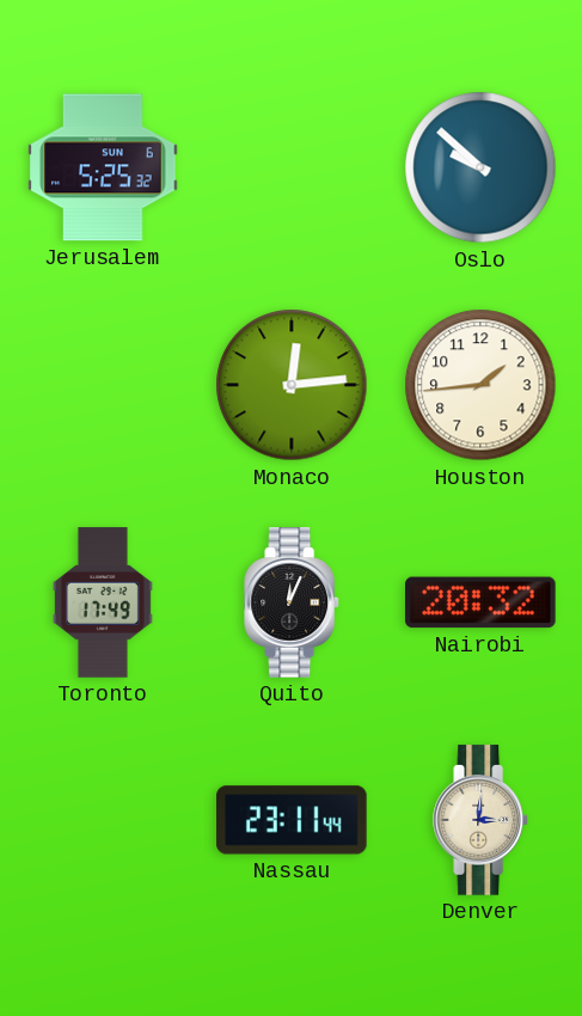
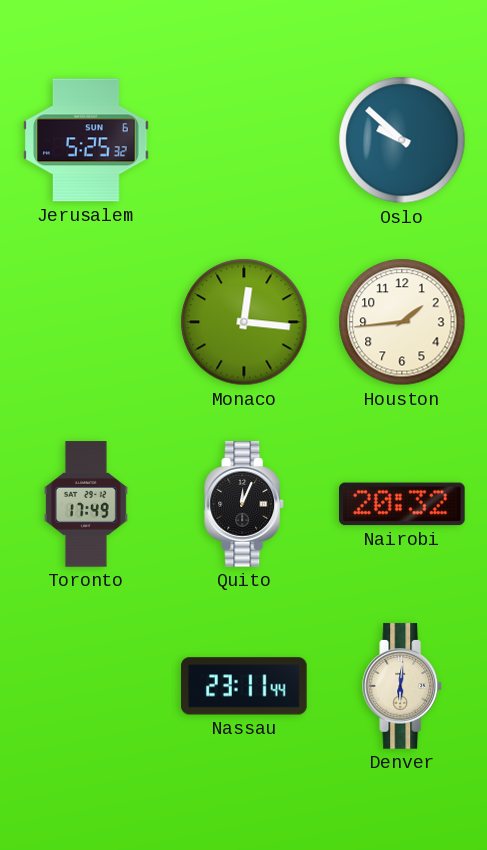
Monaco: 12:14 -> 12:16 (244, 322)
Denver: 3:01 -> 6:01 (403, 686)
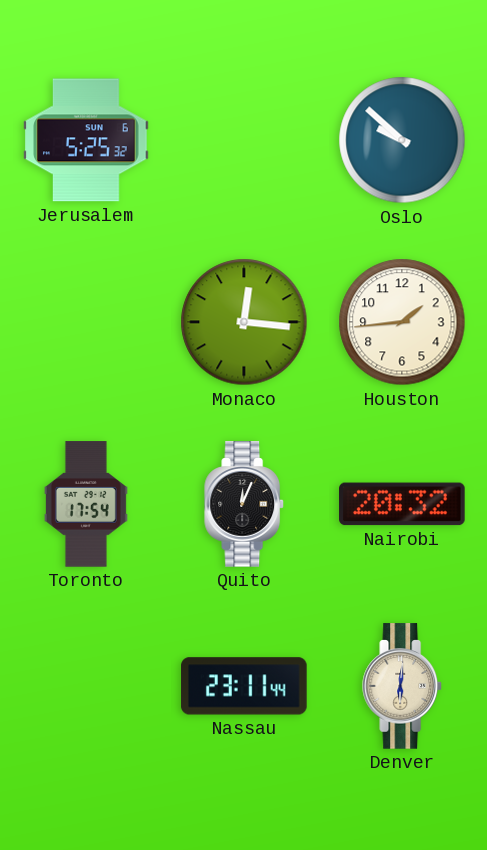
Toronto: 17:49 -> 17:54 (86, 504)
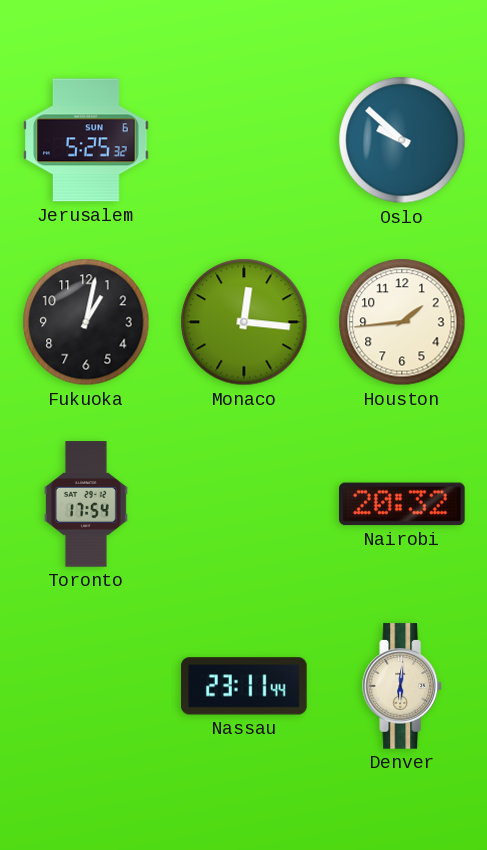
Fukuoka: none -> 1:02 (86, 322)
Quito: 12:04 -> none (245, 504)
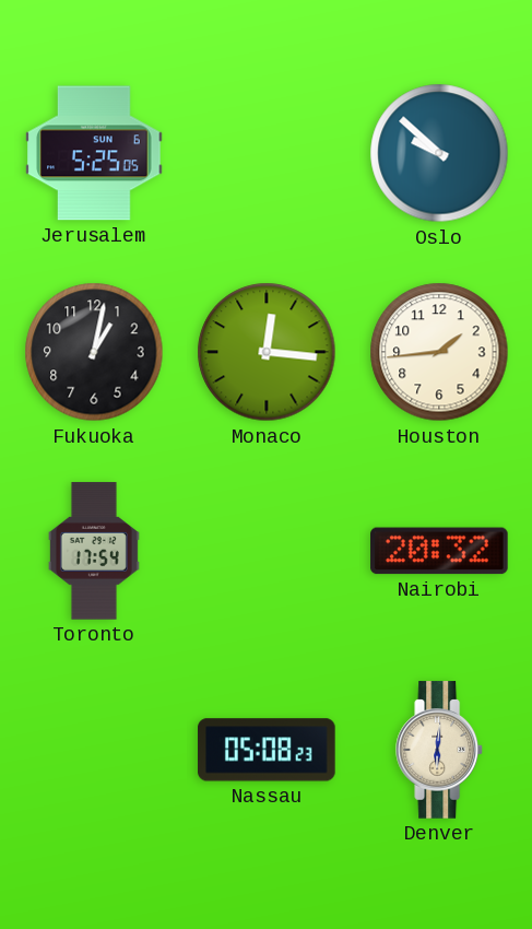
Jerusalem: 5:25:32 -> 5:25:05 (94, 153)
Nassau: 23:11 -> 05:08 (267, 750)
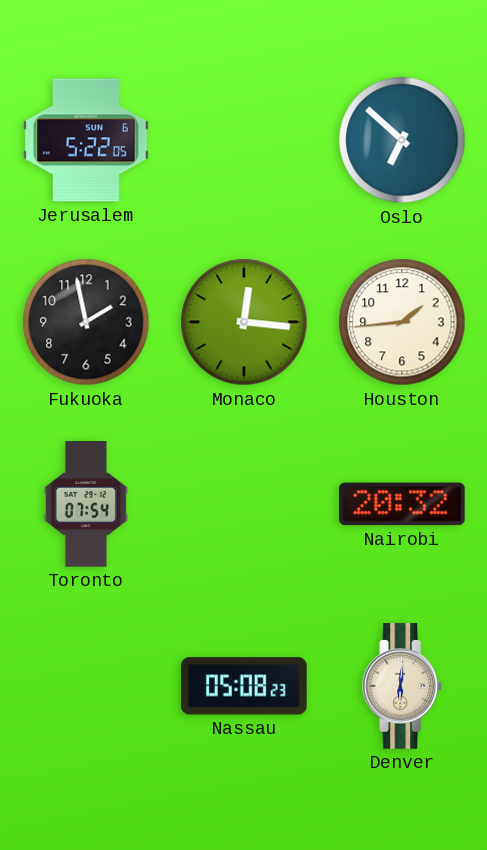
Jerusalem: 5:25 -> 5:22 (86, 140)
Oslo: 9:52 -> 6:52 (402, 140)
Fukuoka: 1:02 -> 1:58 (86, 322)
Toronto: 17:54 -> 07:54 (86, 504)
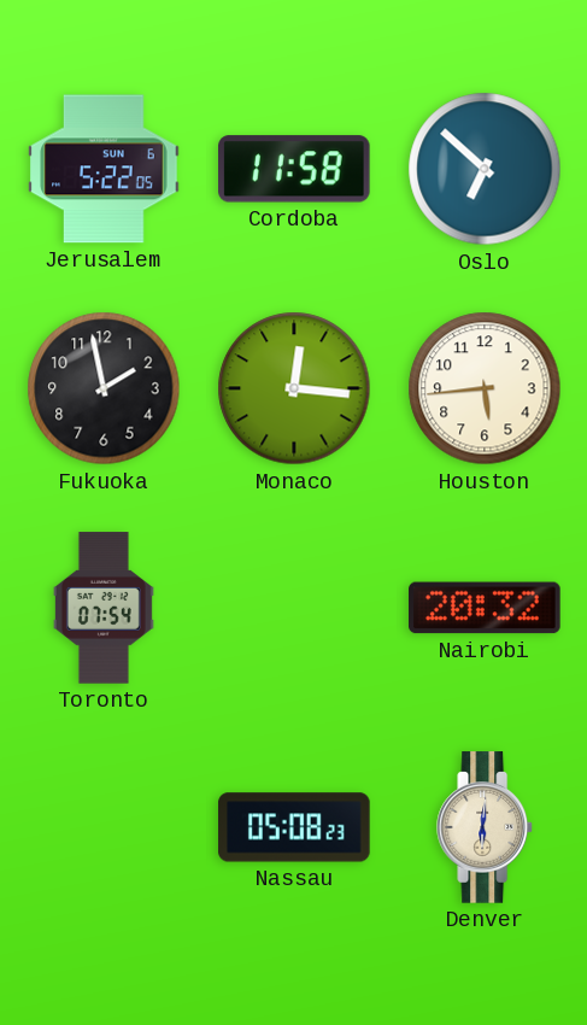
Cordoba: none -> 11:58 (295, 169)
Houston: 1:44 -> 5:44 (485, 388)
